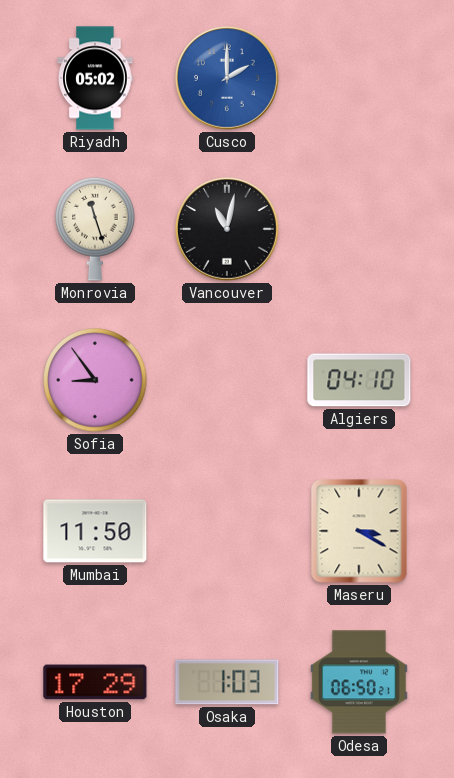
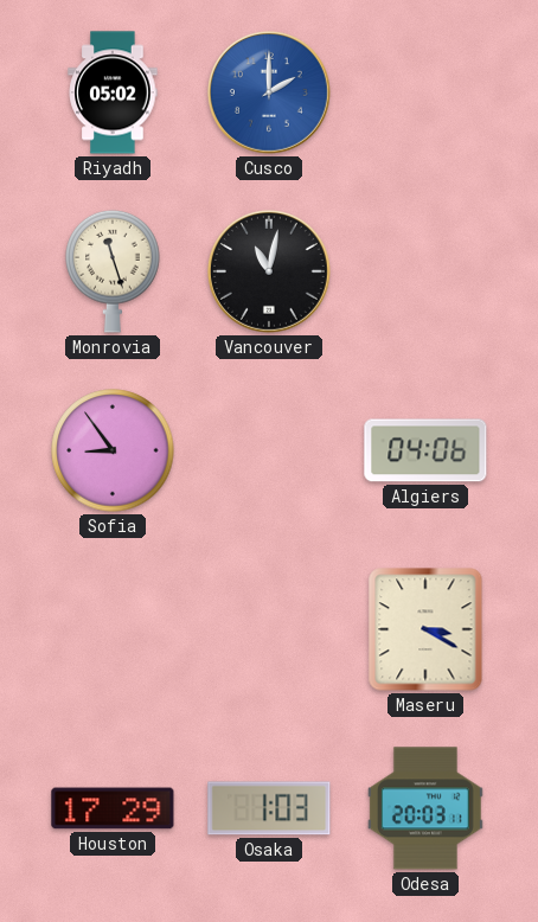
Algiers: 04:10 -> 04:06 (425, 450)
Mumbai: 11:50 -> none (95, 531)
Odesa: 06:50 -> 20:03 (425, 808)
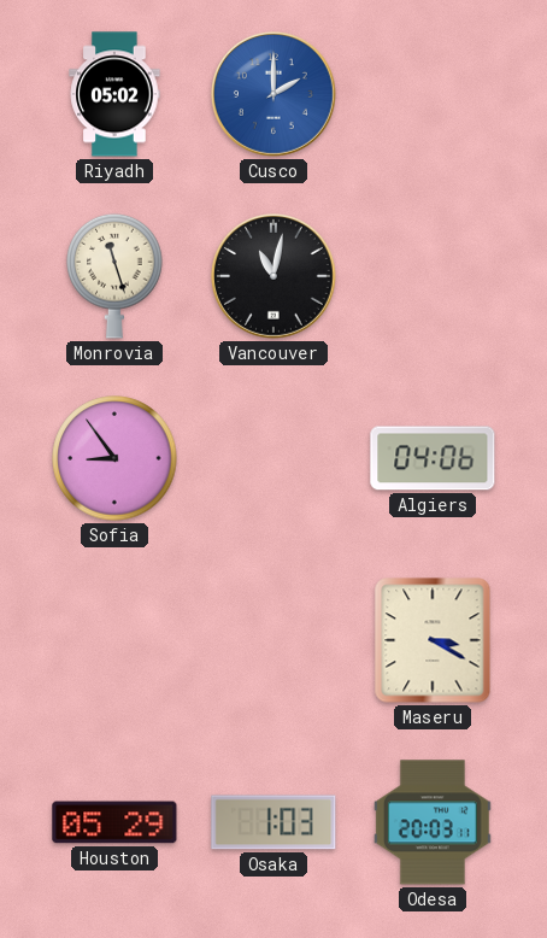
Houston: 17:29 -> 05:29 (114, 822)
